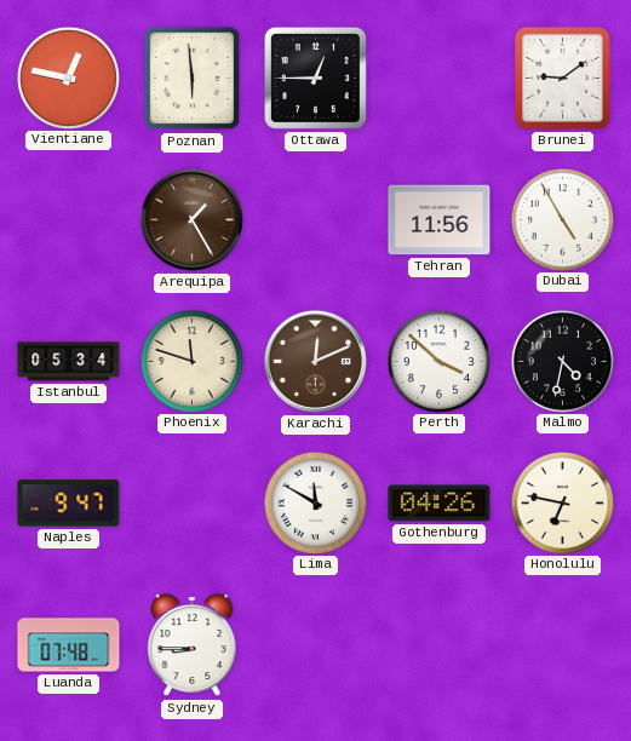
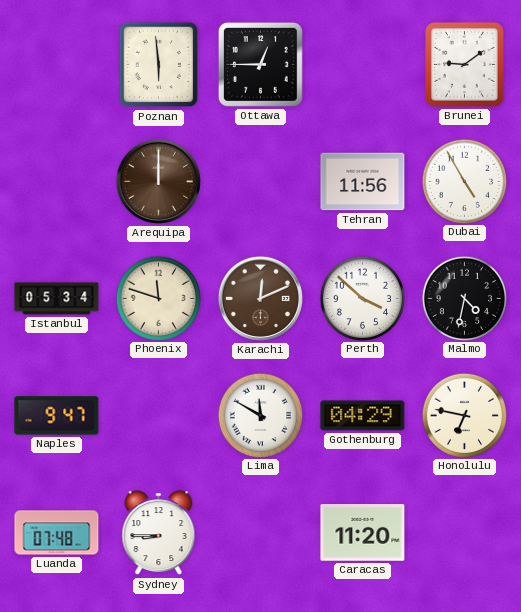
Vientiane: 12:47 -> none (68, 77)
Arequipa: 1:25 -> 12:00 (158, 181)
Gothenburg: 04:26 -> 04:29 (363, 416)
Caracas: none -> 11:20 (363, 533)
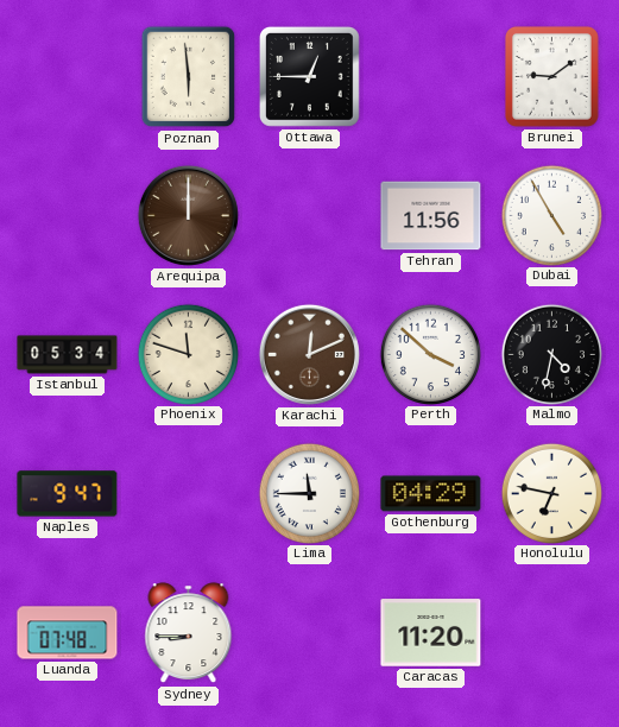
Lima: 11:50 -> 11:45 (309, 493)
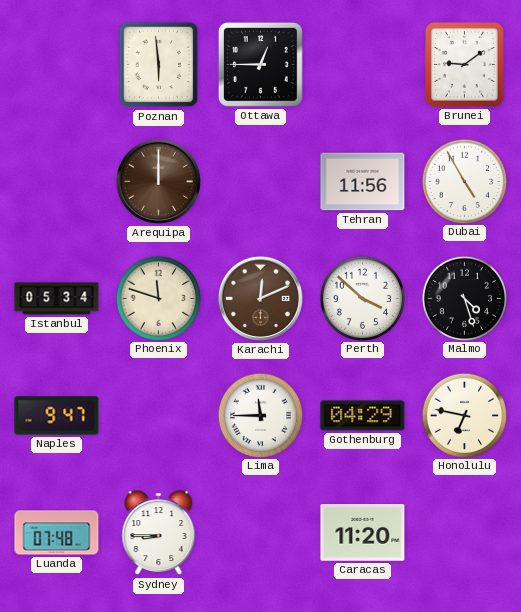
Malmo: 4:32 -> 4:27 (464, 298)
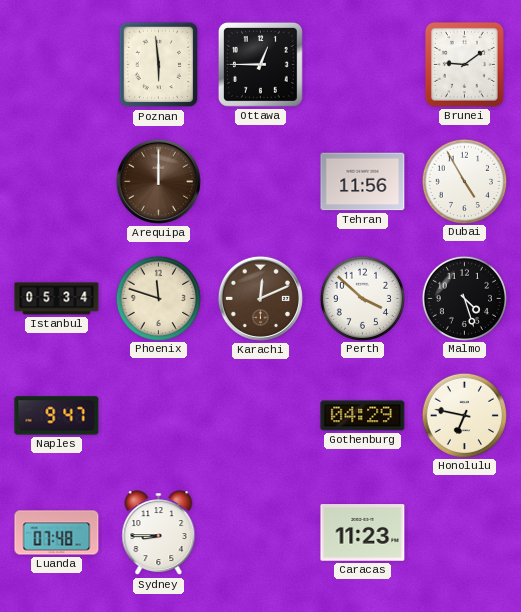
Lima: 11:45 -> none (260, 415)
Caracas: 11:20 -> 11:23 (363, 533)
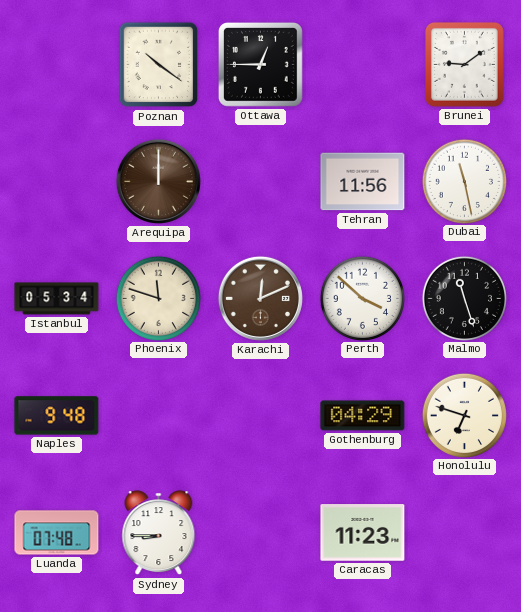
Poznan: 5:59 -> 10:21 (159, 65)
Dubai: 4:55 -> 11:28 (464, 181)
Malmo: 4:27 -> 11:27 (464, 298)
Naples: 9:47 -> 9:48 (57, 416)
Honolulu: 6:47 -> 6:48 (464, 415)
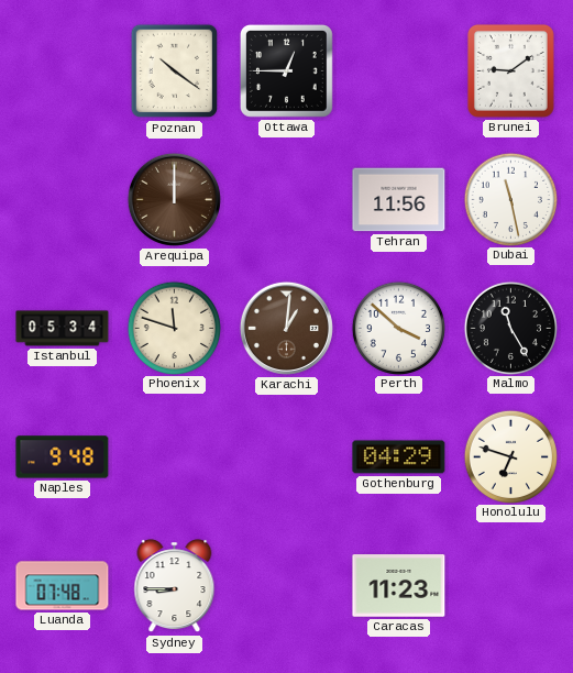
Karachi: 12:11 -> 1:01 (286, 328)
Malmo: 11:27 -> 11:25 (510, 328)
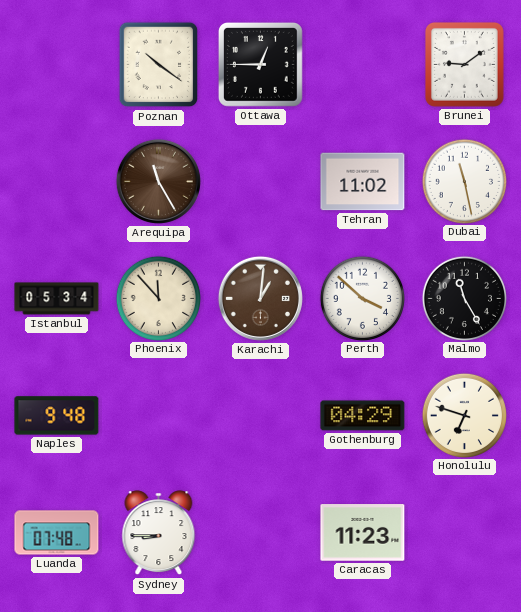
Arequipa: 12:00 -> 11:25 (158, 181)
Tehran: 11:56 -> 11:02 (363, 182)
Phoenix: 11:48 -> 11:53 (158, 298)
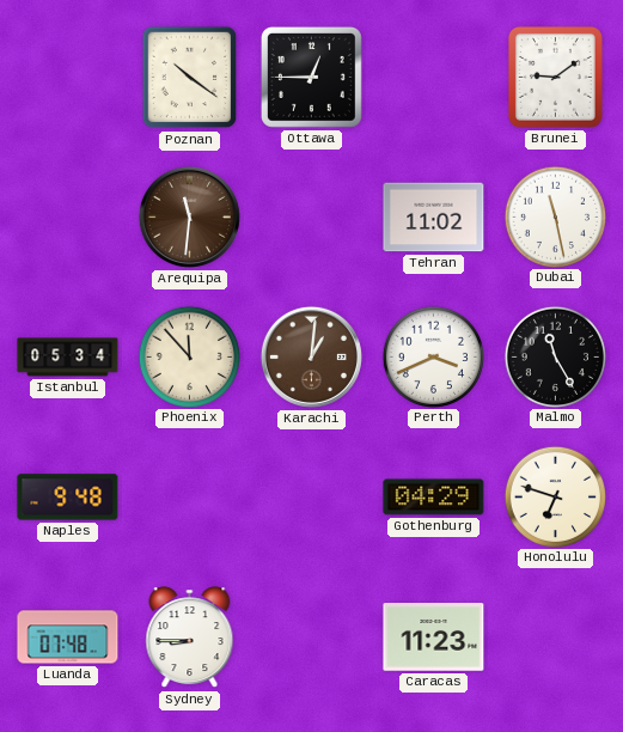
Arequipa: 11:25 -> 11:31 (189, 216)
Perth: 3:52 -> 3:41 (433, 356)
